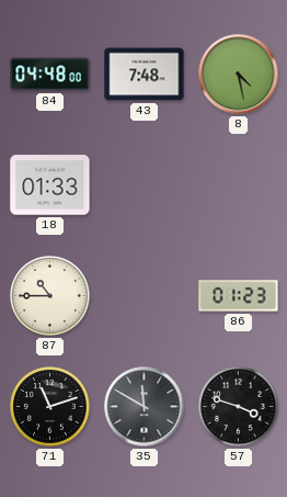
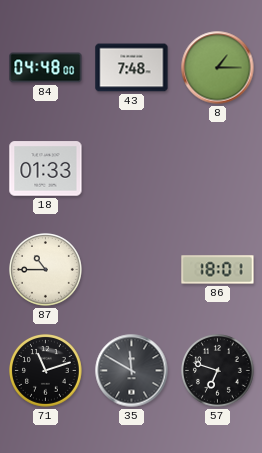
8: 4:28 -> 1:15 (218, 68)
86: 01:23 -> 18:01 (218, 270)
57: 3:48 -> 6:48 (218, 371)
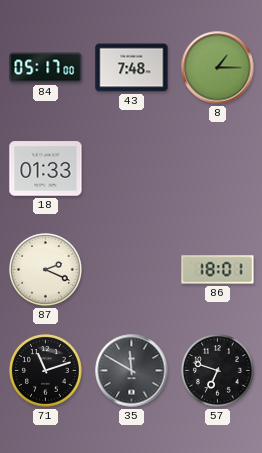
84: 04:48 -> 05:17 (46, 68)
87: 10:45 -> 2:19 (46, 270)
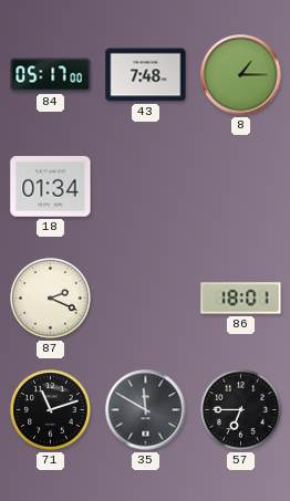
18: 01:33 -> 01:34 (51, 187)
57: 6:48 -> 6:45 (241, 410)
